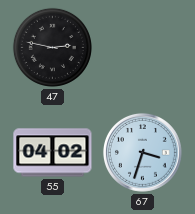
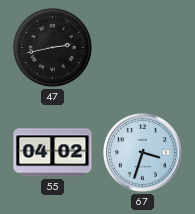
47: 2:47 -> 2:43 (52, 47)
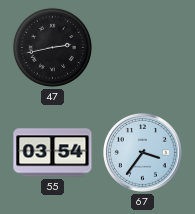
55: 04:02 -> 03:54 (53, 153)
67: 3:33 -> 3:36 (142, 152)
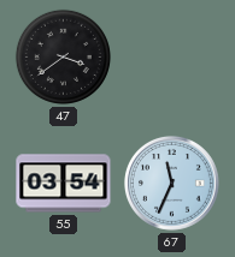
47: 2:43 -> 3:39 (63, 56)
67: 3:36 -> 11:34 (171, 183)
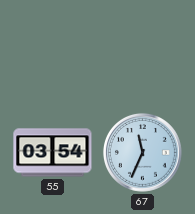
47: 3:39 -> none (63, 56)
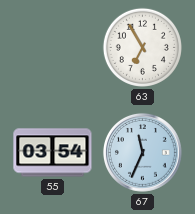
63: none -> 6:55 (142, 47)
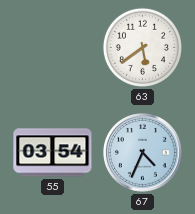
63: 6:55 -> 5:39 (142, 47)
67: 11:34 -> 4:34 (142, 152)
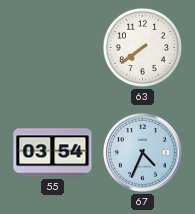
63: 5:39 -> 7:39 (142, 47)
